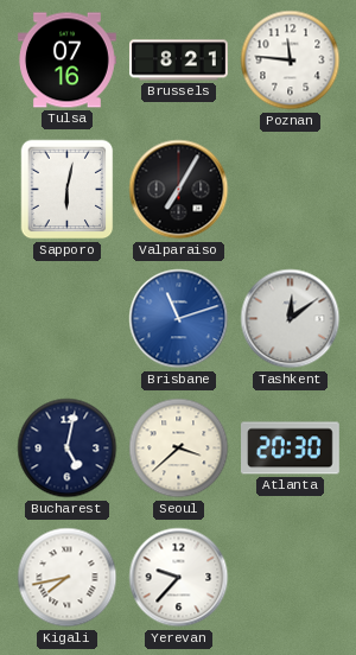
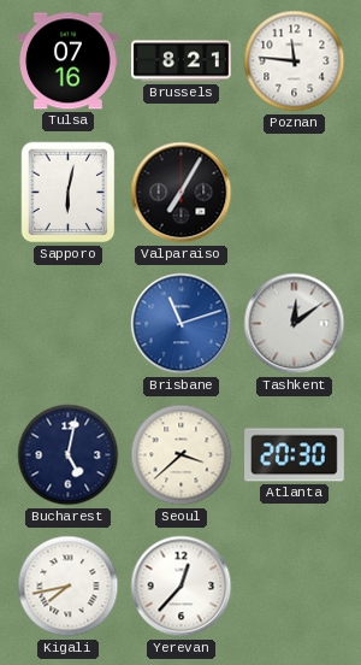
Yerevan: 9:37 -> 12:37 (182, 587)
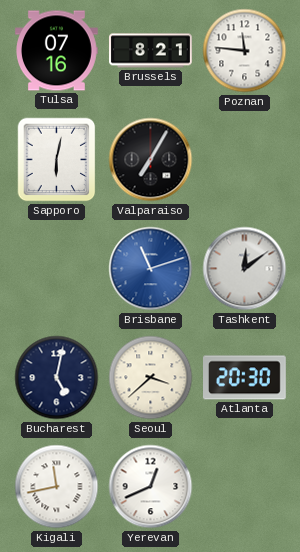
Kigali: 7:43 -> 11:43 (57, 487)
Yerevan: 12:37 -> 12:41 (151, 487)
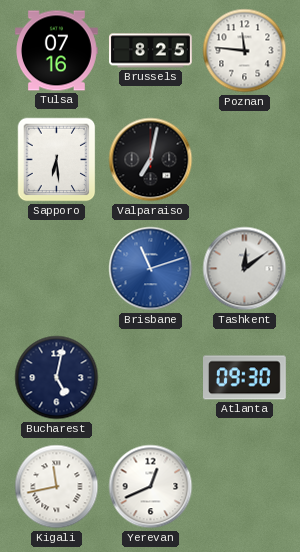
Brussels: 8:21 -> 8:25 (151, 51)
Sapporo: 6:02 -> 6:29 (57, 160)
Valparaiso: 7:05 -> 7:02 (151, 160)
Seoul: 3:38 -> none (151, 378)
Atlanta: 20:30 -> 09:30 (245, 378)
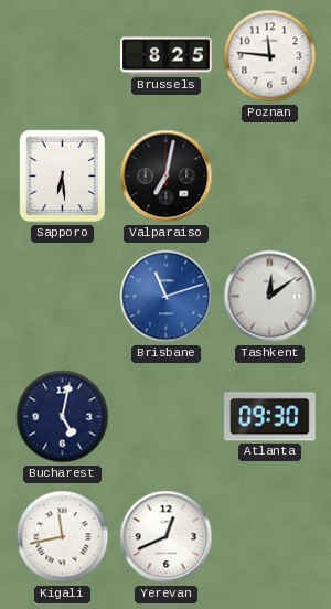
Tulsa: 07:16 -> none (57, 51)
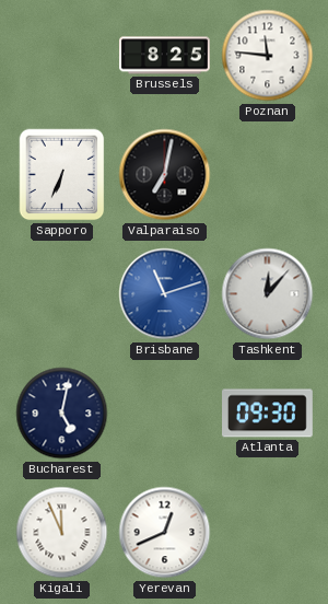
Sapporo: 6:29 -> 6:34 (62, 175)
Tashkent: 12:09 -> 12:07 (268, 294)
Kigali: 11:43 -> 11:56 (62, 533)
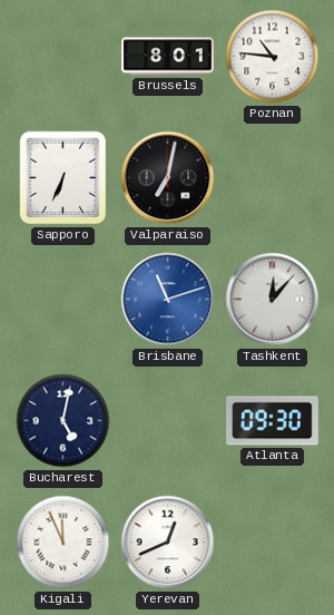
Brussels: 8:25 -> 8:01 (168, 57)
Poznan: 11:46 -> 10:46 (273, 57)
